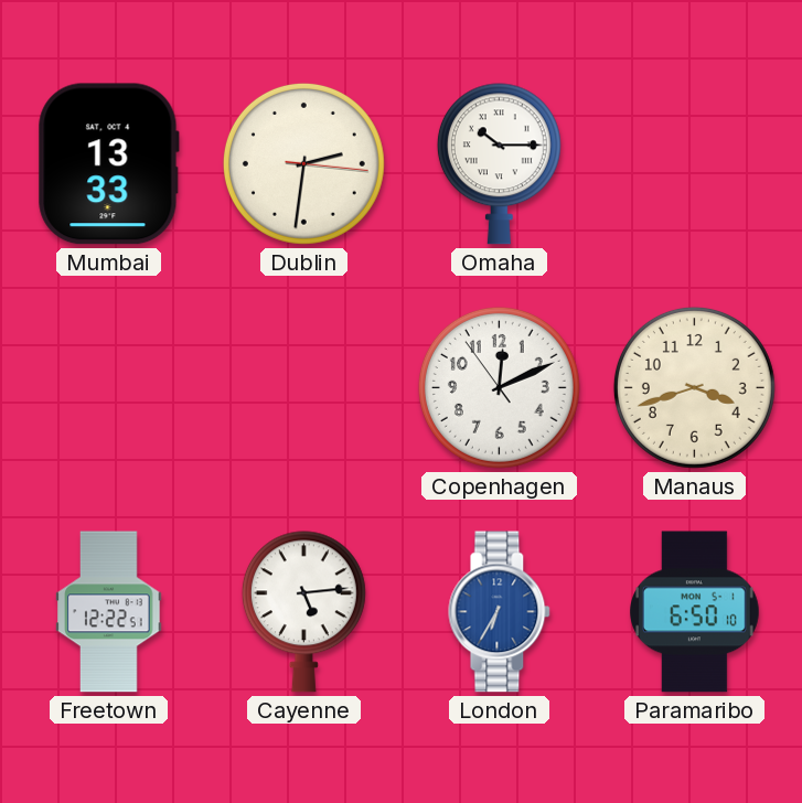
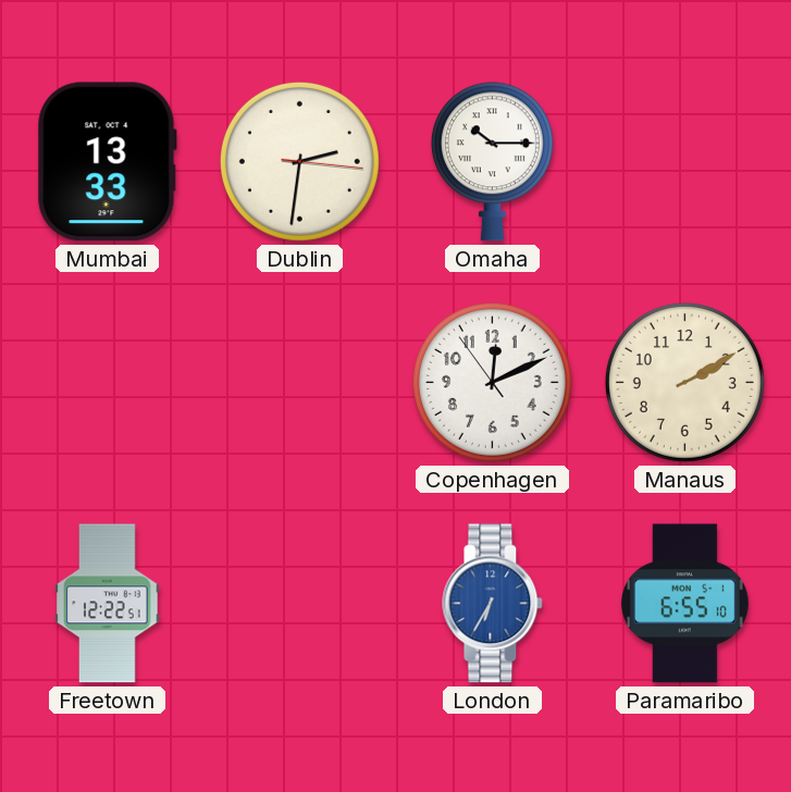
Manaus: 3:42 -> 2:10 (684, 382)
Cayenne: 5:14 -> none (303, 612)
Paramaribo: 6:50 -> 6:55 (685, 604)
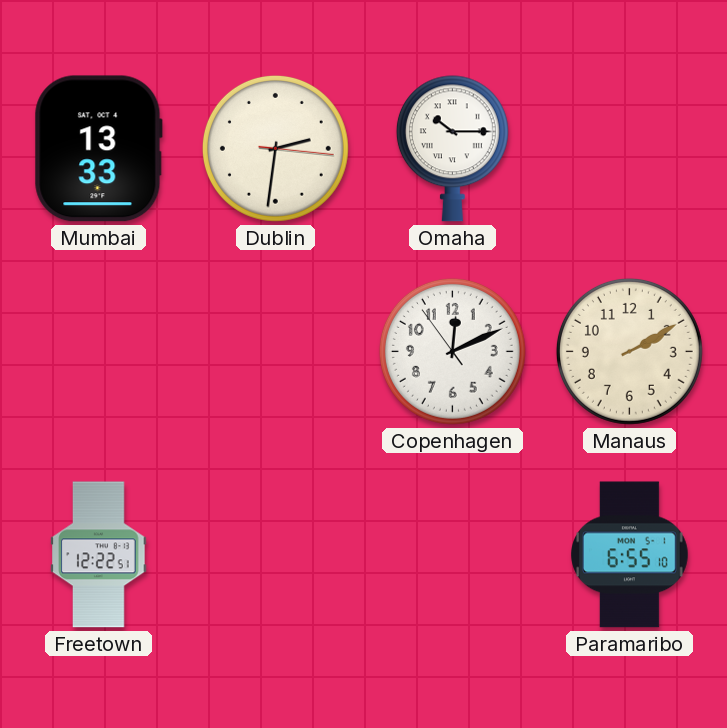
London: 6:35 -> none (493, 604)
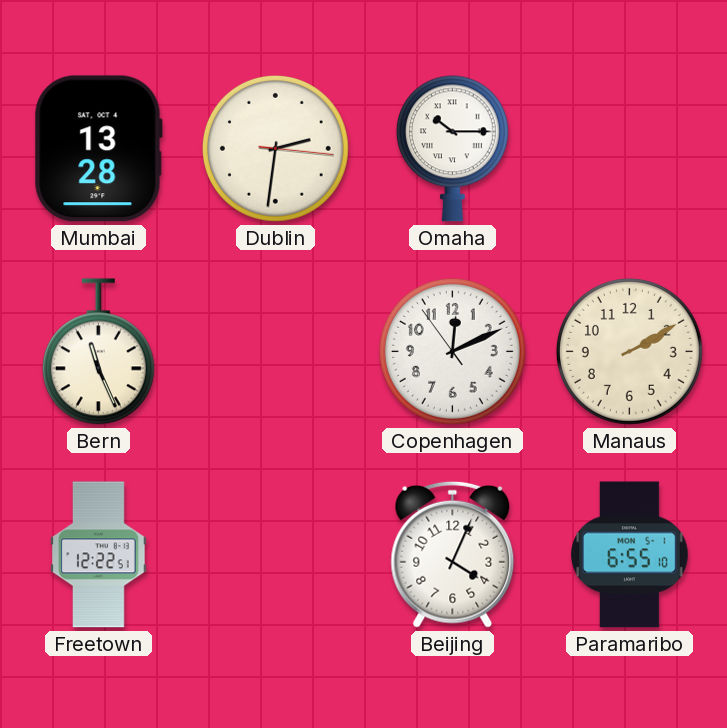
Mumbai: 13:33 -> 13:28 (98, 149)
Bern: none -> 11:26 (98, 352)
Beijing: none -> 4:04 (453, 554)
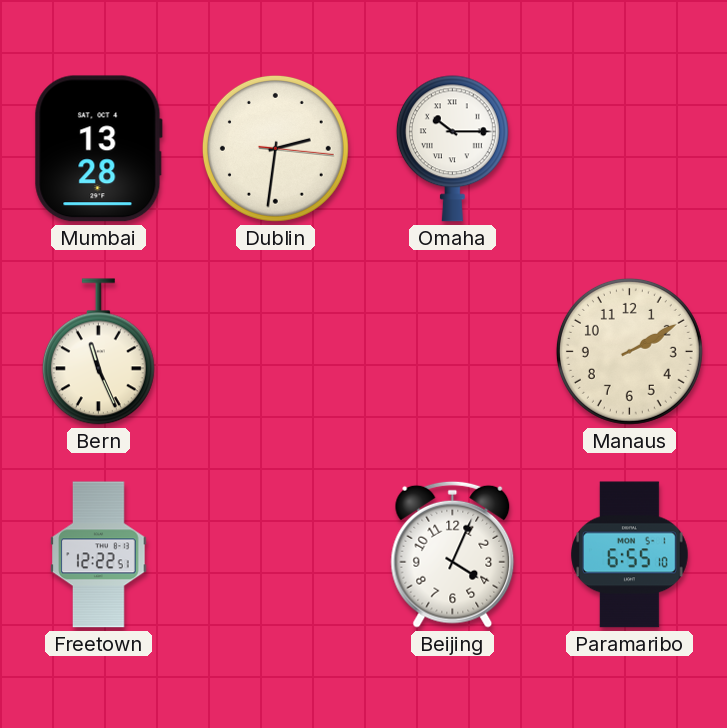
Copenhagen: 12:10 -> none (452, 351)
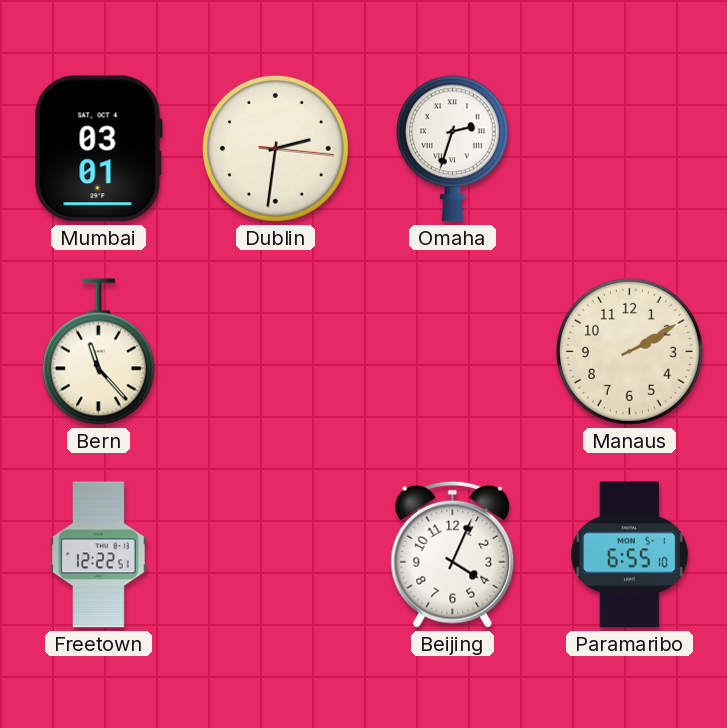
Mumbai: 13:28 -> 03:01 (98, 149)
Omaha: 10:15 -> 2:33 (452, 149)
Bern: 11:26 -> 11:23 (98, 352)
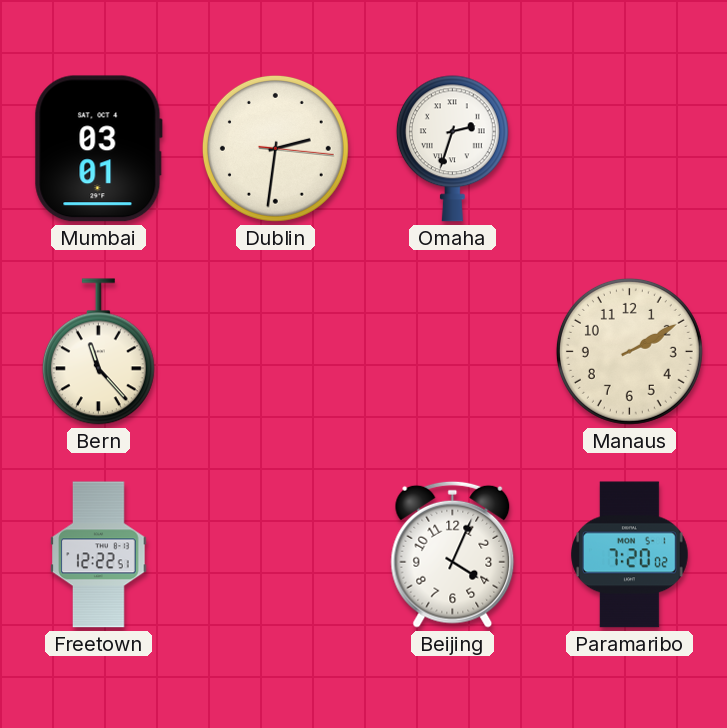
Paramaribo: 6:55 -> 7:20 (630, 555)
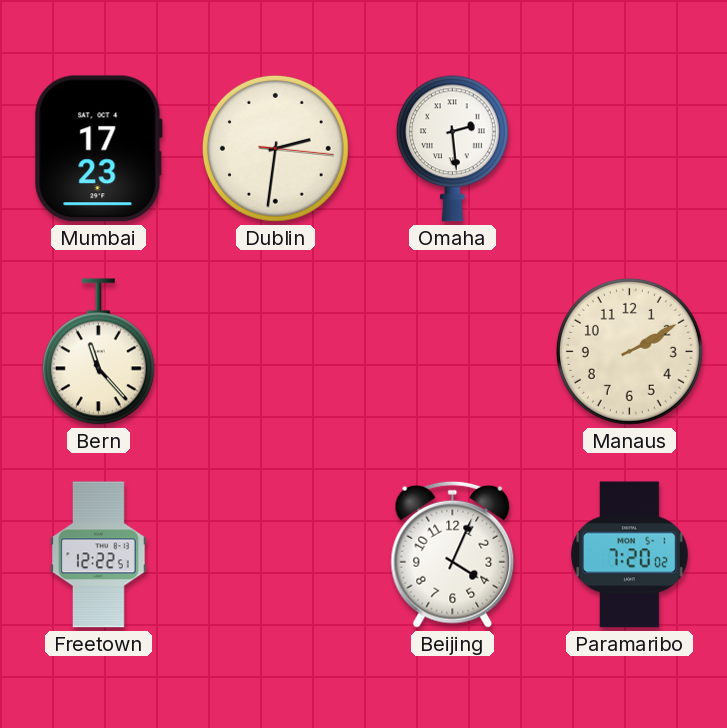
Mumbai: 03:01 -> 17:23 (98, 149)
Omaha: 2:33 -> 2:29 (452, 149)
